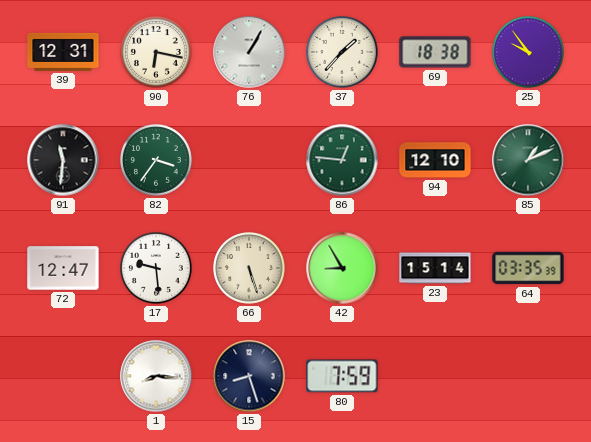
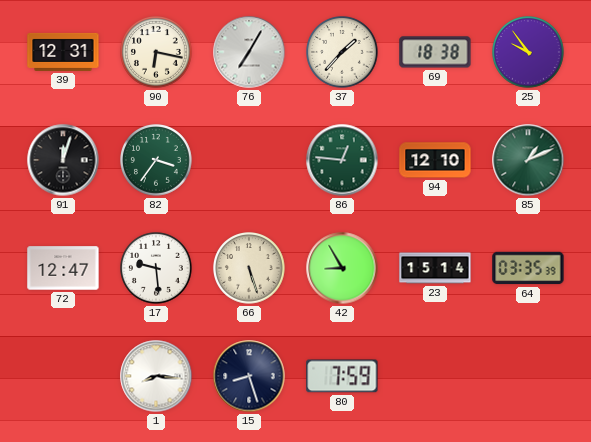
76: 1:05 -> 7:05 (249, 52)
91: 11:31 -> 12:03 (63, 160)
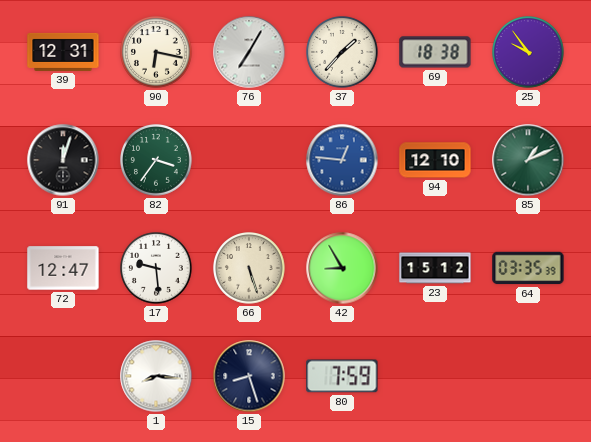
86 dial: green -> blue (342, 160)
23: 15:14 -> 15:12 (435, 268)
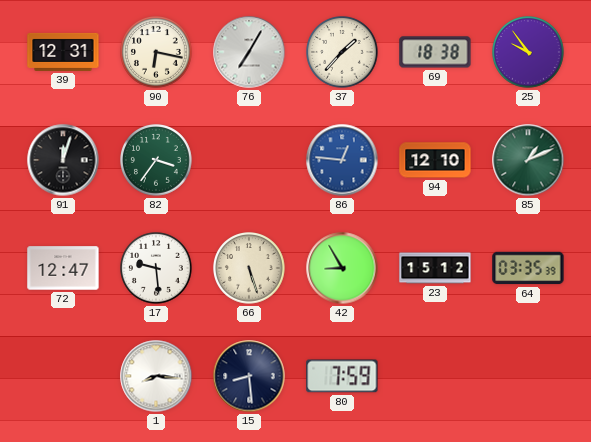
15: 8:27 -> 8:29 (249, 376)
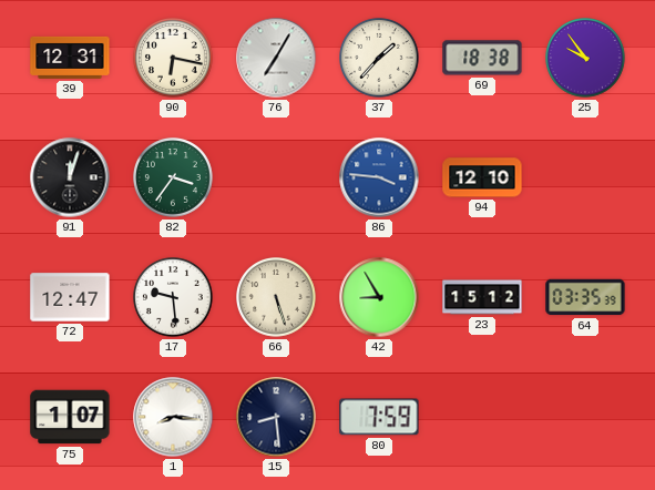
86: 12:46 -> 3:46 (379, 177)
85: 1:11 -> none (528, 160)
75: none -> 1:07 (70, 417)
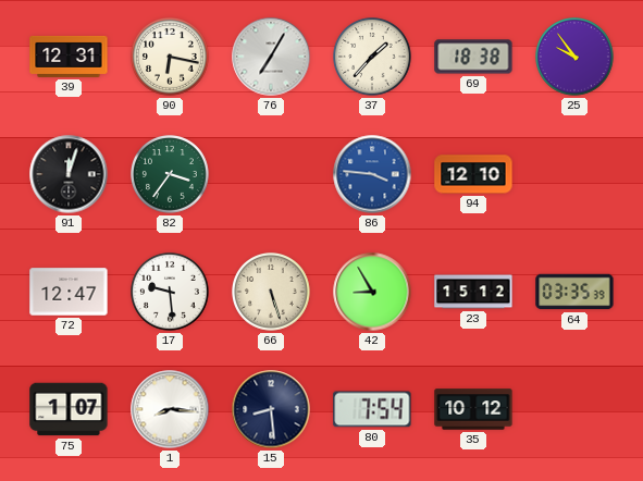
80: 7:59 -> 7:54 (372, 409)
35: none -> 10:12 (473, 409)
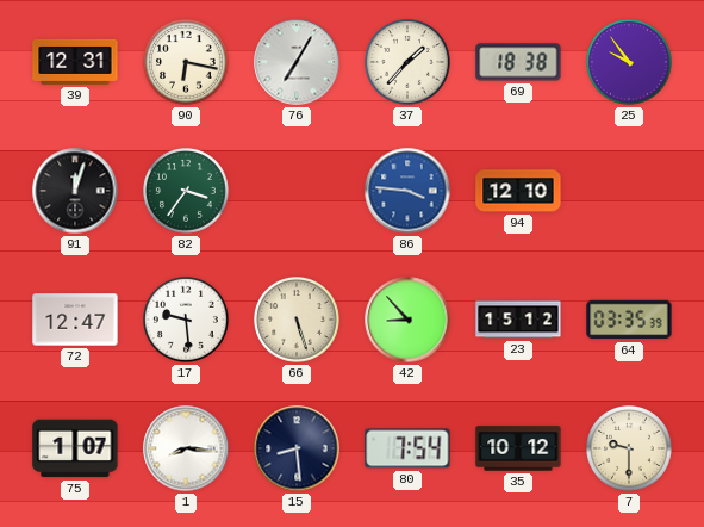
42: 8:55 -> 8:53 (407, 320)
7: none -> 9:30 (630, 449)
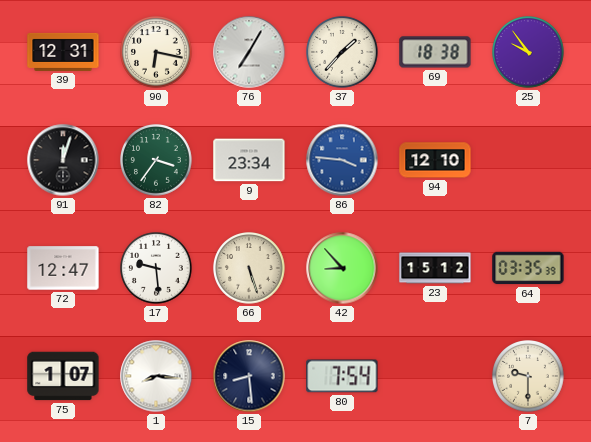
9: none -> 23:34 (249, 160)
35: 10:12 -> none (518, 448)
